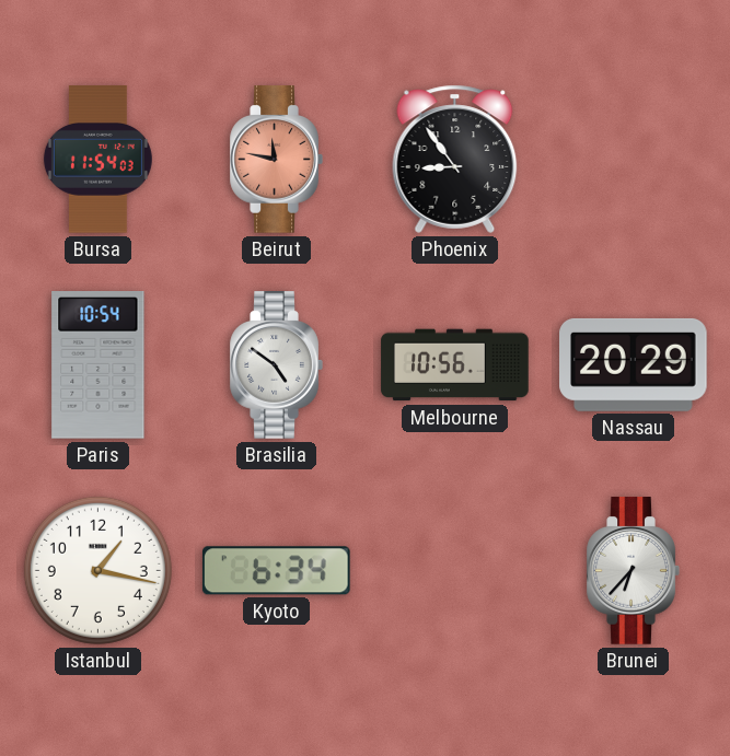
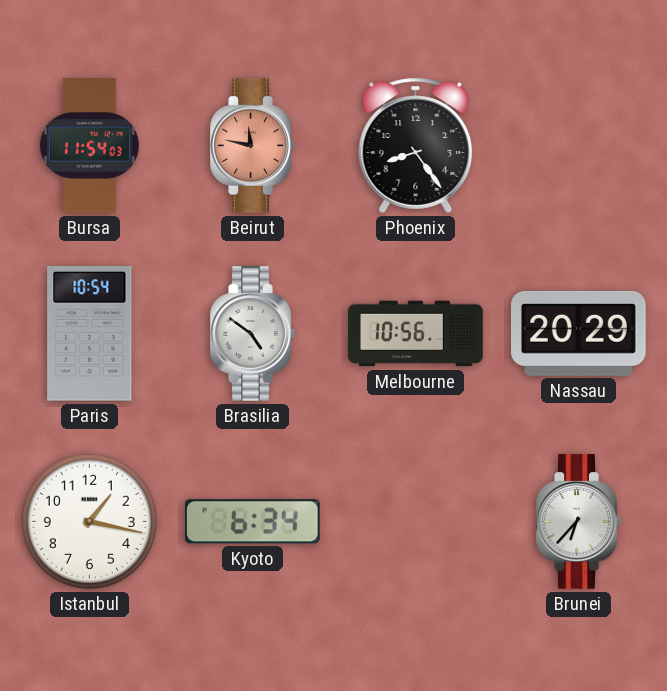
Phoenix: 8:54 -> 8:24 (416, 145)
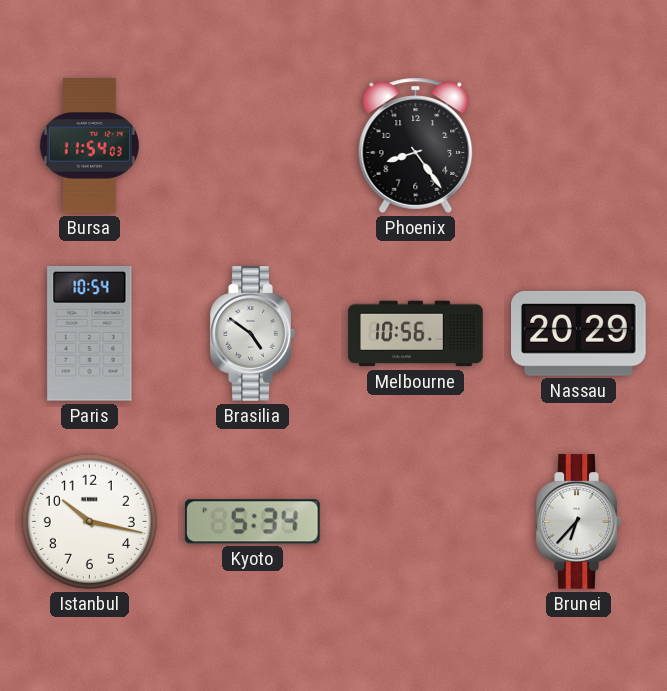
Beirut: 11:47 -> none (252, 146)
Istanbul: 1:17 -> 10:17 (89, 521)
Kyoto: 6:34 -> 5:34 (252, 522)
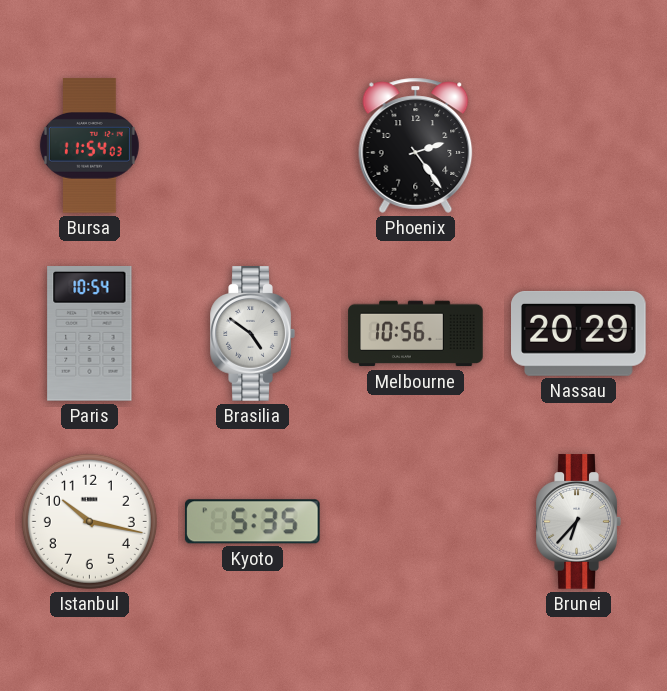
Phoenix: 8:24 -> 2:24 (416, 145)
Kyoto: 5:34 -> 5:35 (252, 522)
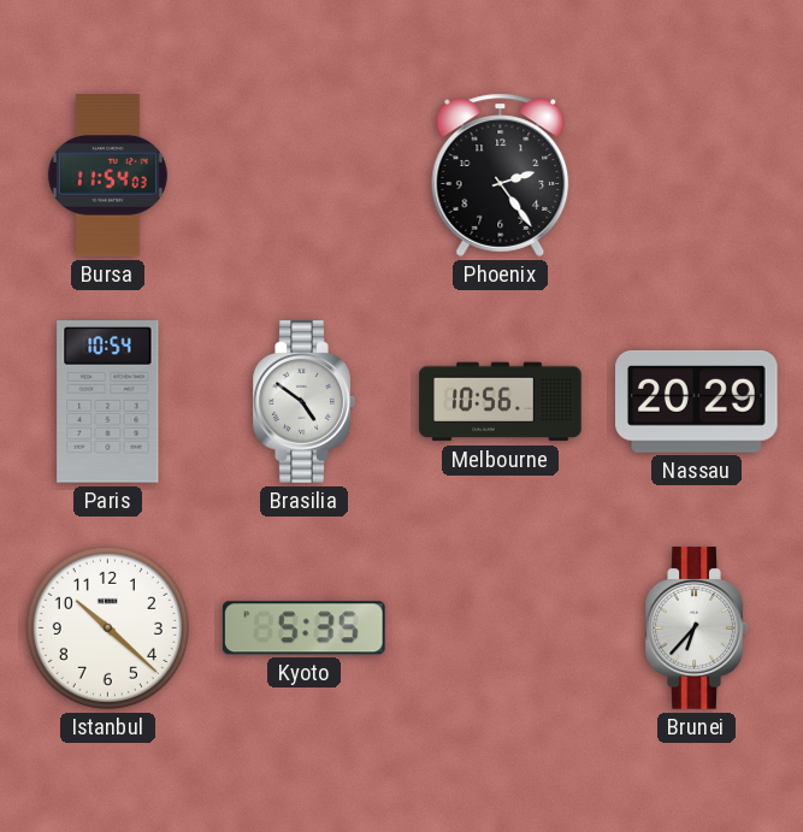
Istanbul: 10:17 -> 10:22 (107, 627)
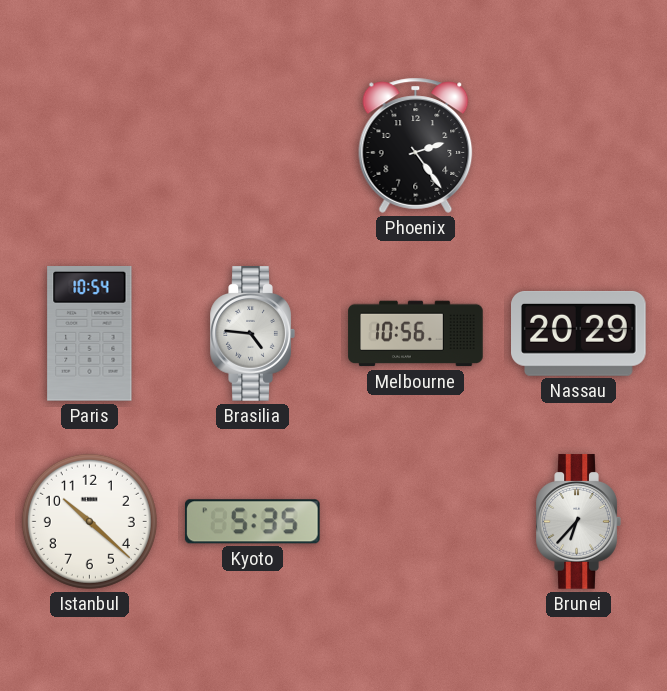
Bursa: 11:54 -> none (107, 176)
Brasilia: 4:51 -> 4:46 (252, 334)
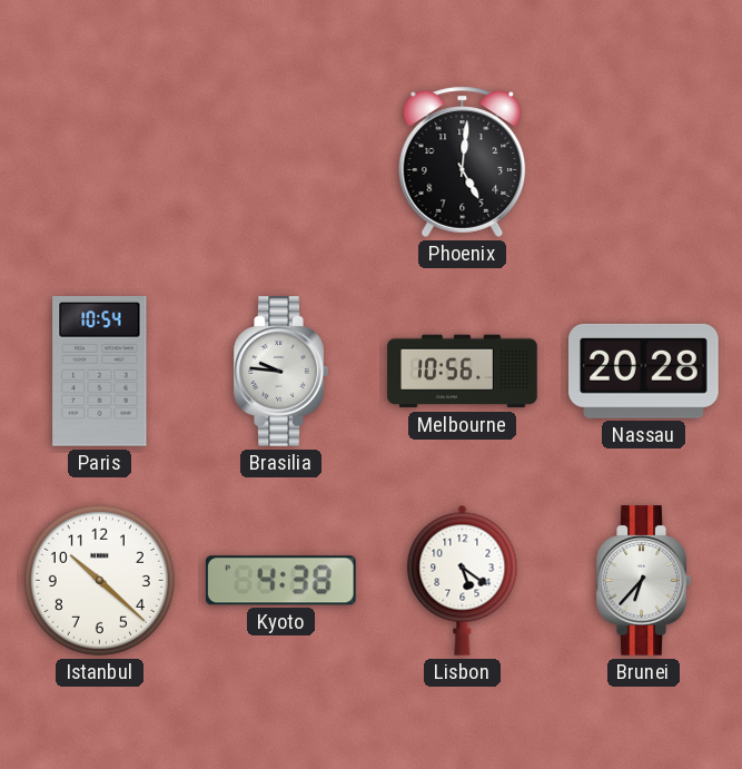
Phoenix: 2:24 -> 5:01 (463, 161)
Brasilia: 4:46 -> 9:46 (280, 372)
Nassau: 20:29 -> 20:28 (644, 371)
Kyoto: 5:35 -> 4:38 (280, 581)
Lisbon: none -> 5:21 (463, 580)
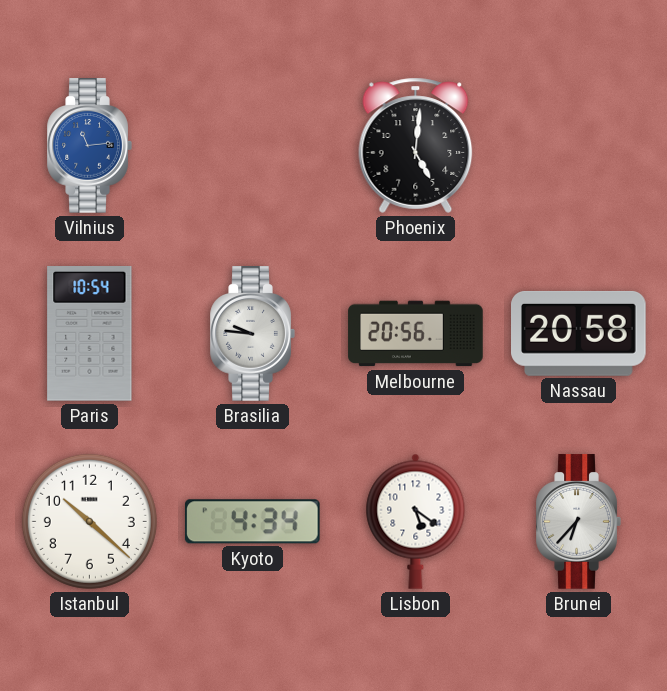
Vilnius: none -> 11:14 (89, 146)
Melbourne: 10:56 -> 20:56 (416, 334)
Nassau: 20:28 -> 20:58 (579, 333)
Kyoto: 4:38 -> 4:34 (252, 522)
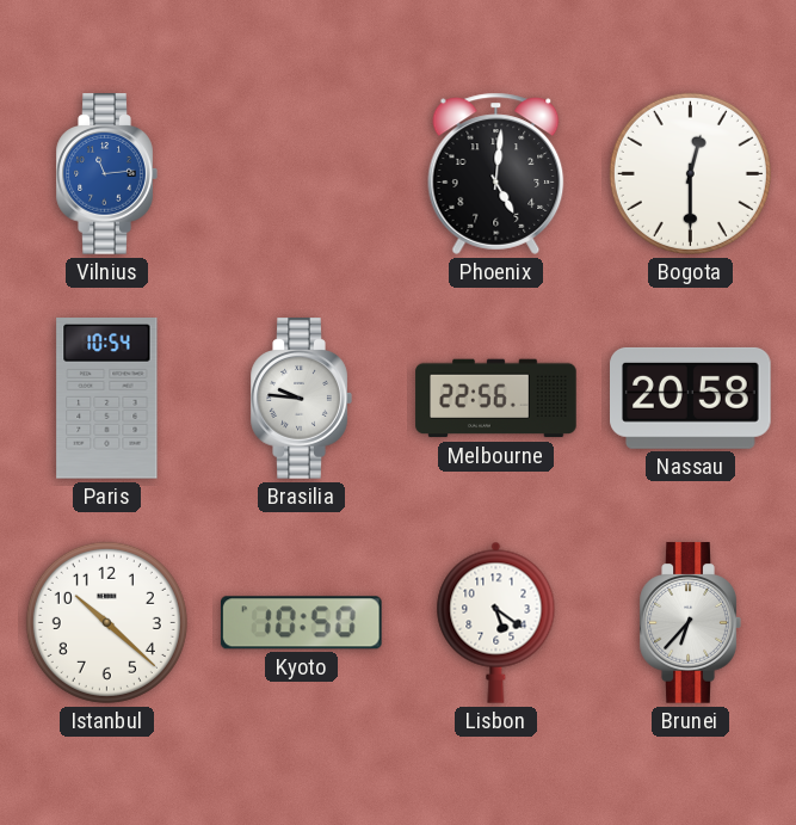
Bogota: none -> 12:30 (690, 173)
Melbourne: 20:56 -> 22:56 (496, 399)
Kyoto: 4:34 -> 10:50 (301, 623)
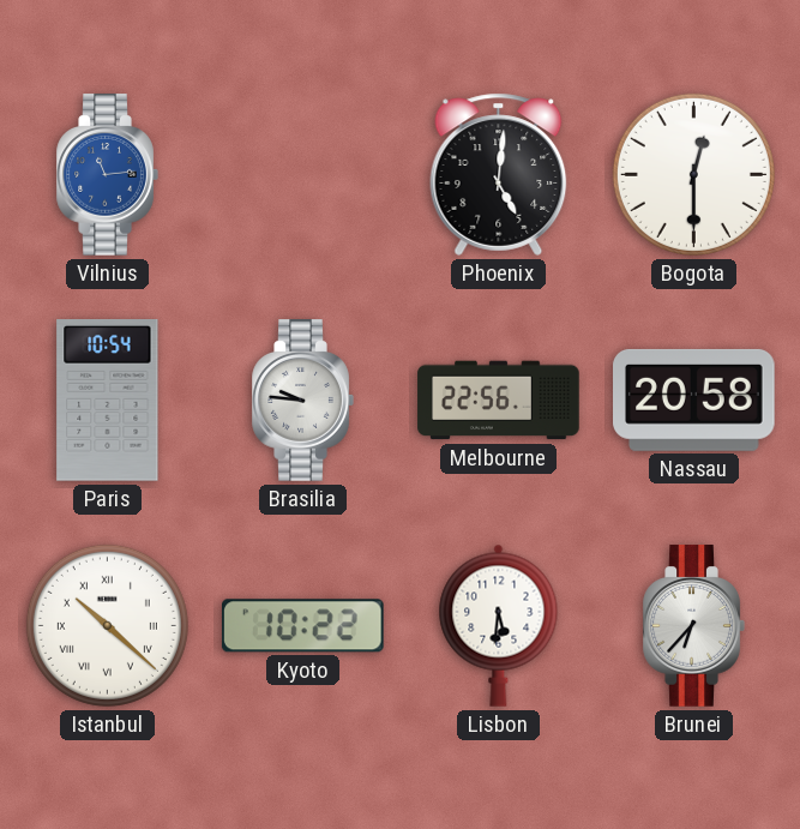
Istanbul numerals: Arabic -> Roman (107, 625)
Kyoto: 10:50 -> 10:22 (302, 626)
Lisbon: 5:21 -> 5:31 (499, 625)
